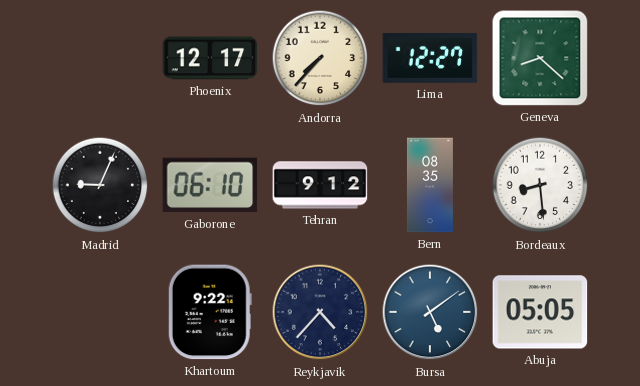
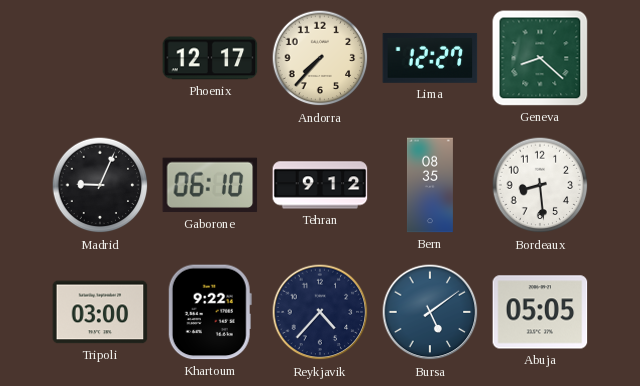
Tripoli: none -> 03:00 (100, 312)
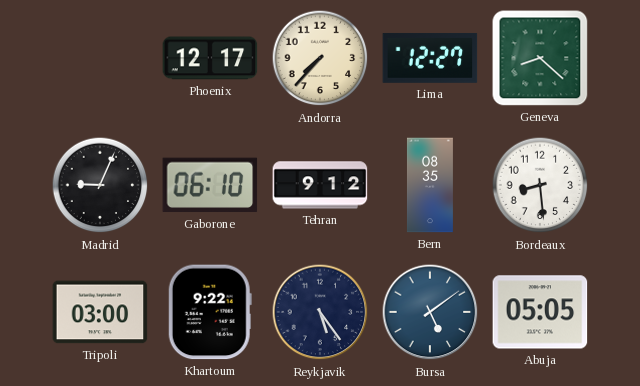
Reykjavik: 4:37 -> 5:24 (320, 312)
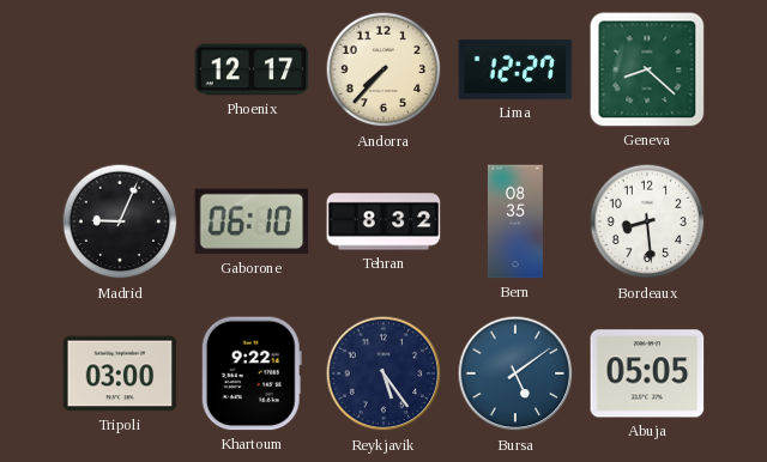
Tehran: 9:12 -> 8:32 (383, 221)
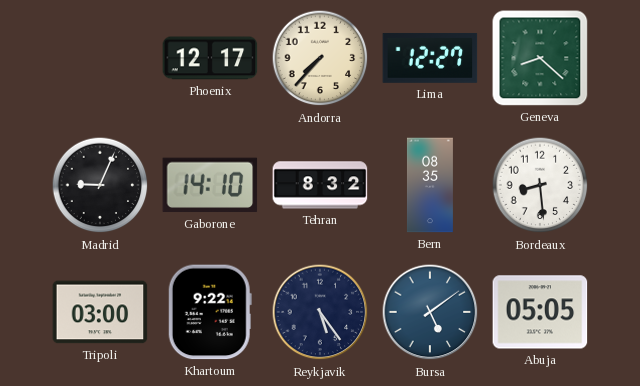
Gaborone: 06:10 -> 14:10 (210, 185)
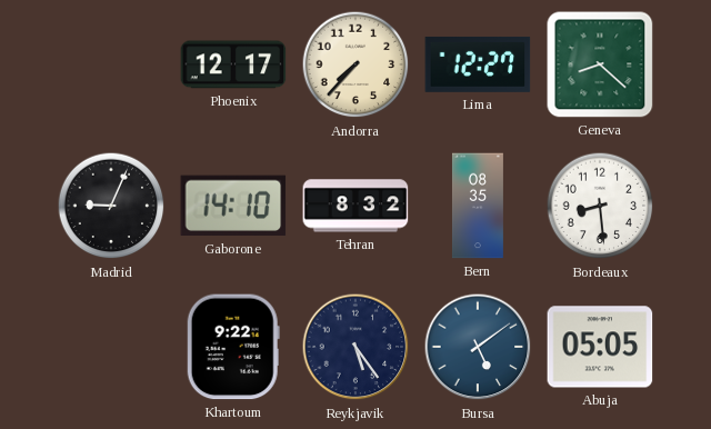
Tripoli: 03:00 -> none (100, 312)
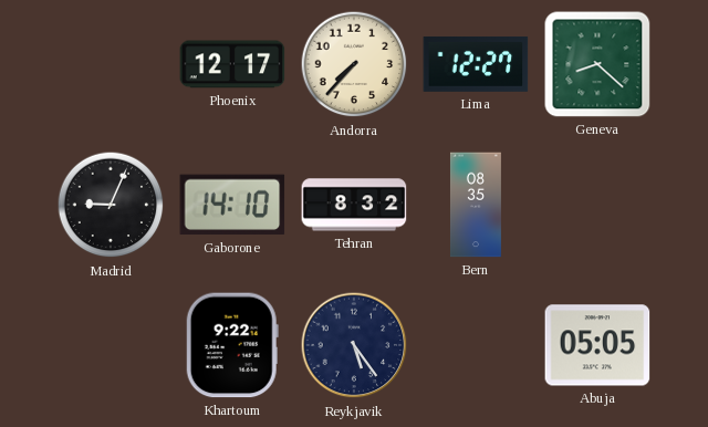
Bordeaux: 8:29 -> none (600, 206)
Bursa: 5:09 -> none (478, 347)
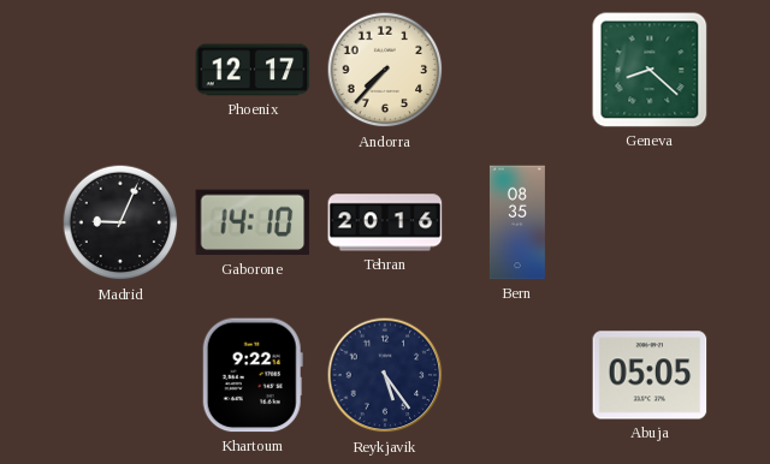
Lima: 12:27 -> none (476, 64)
Tehran: 8:32 -> 20:16 (385, 222)
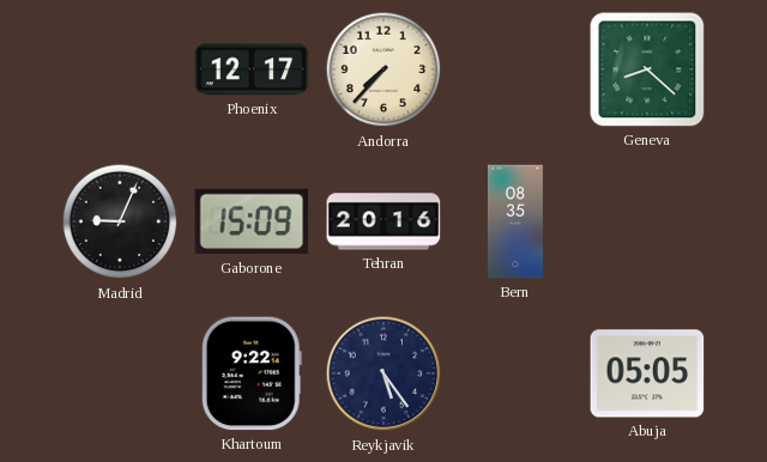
Gaborone: 14:10 -> 15:09 (252, 221)
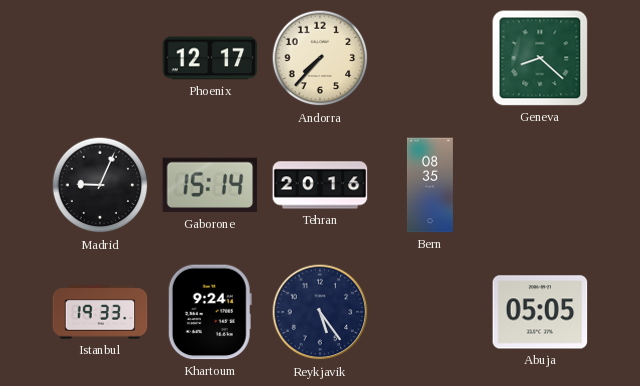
Gaborone: 15:09 -> 15:14 (210, 185)
Istanbul: none -> 19:33 (100, 312)
Khartoum: 9:22 -> 9:24 (210, 312)
